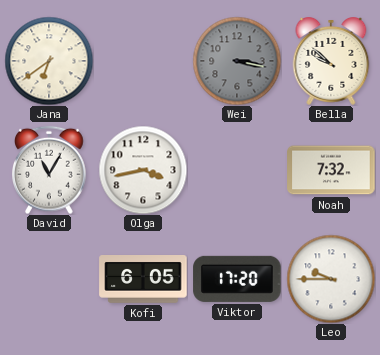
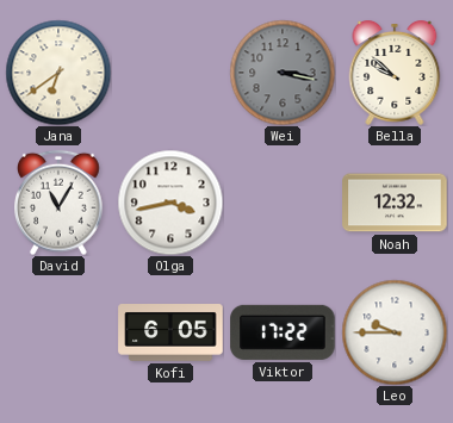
Noah: 7:32 -> 12:32 (395, 203)
Viktor: 17:20 -> 17:22 (283, 332)
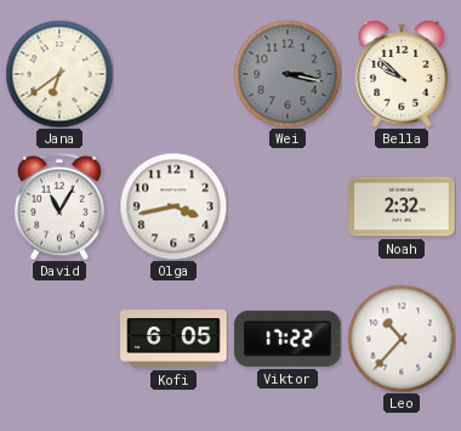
Noah: 12:32 -> 2:32 (402, 206)
Leo: 9:45 -> 10:37 (402, 339)
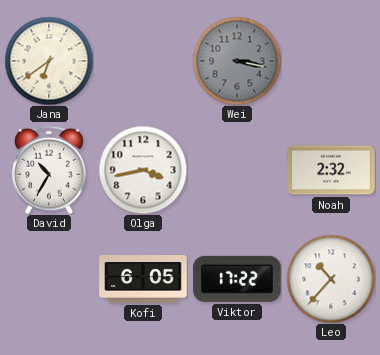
Bella: 9:52 -> none (402, 75)
David: 11:05 -> 10:35 (50, 170)
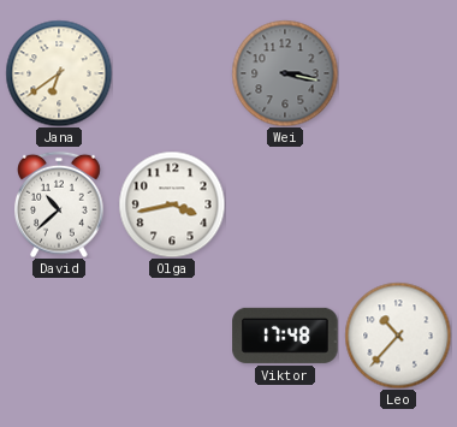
David: 10:35 -> 10:38 (60, 204)
Noah: 2:32 -> none (331, 170)
Kofi: 6:05 -> none (143, 280)
Viktor: 17:22 -> 17:48 (285, 336)
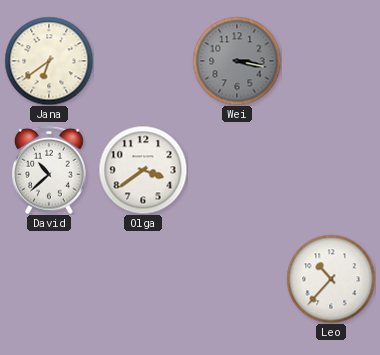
Olga: 3:43 -> 3:39 (143, 170)
Viktor: 17:48 -> none (285, 336)
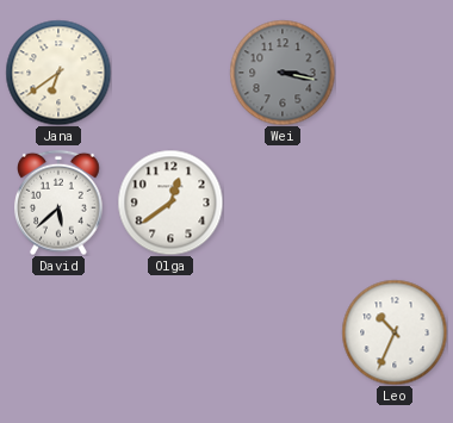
David: 10:38 -> 5:38 (60, 203)
Olga: 3:39 -> 12:39 (170, 203)
Leo: 10:37 -> 10:34 (395, 332)
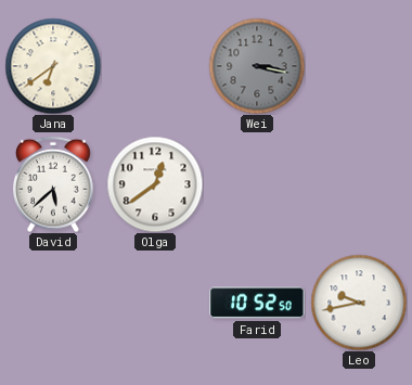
Farid: none -> 10:52 (257, 303)
Leo: 10:34 -> 9:43 (359, 303)
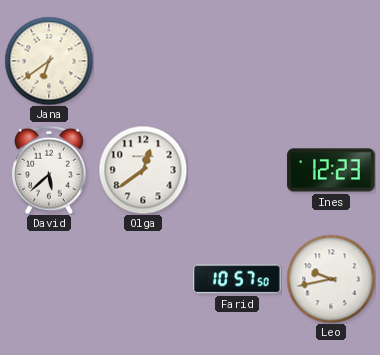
Wei: 3:17 -> none (257, 66)
Ines: none -> 12:23 (331, 170)
Farid: 10:52 -> 10:57 (237, 279)
